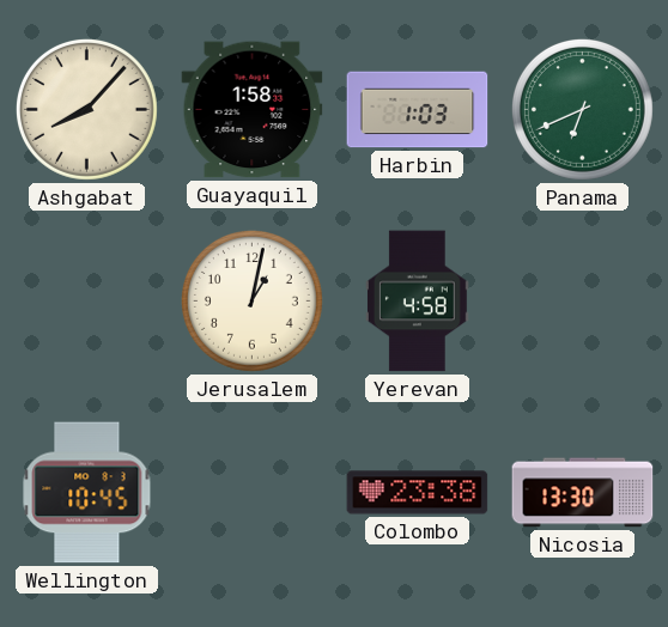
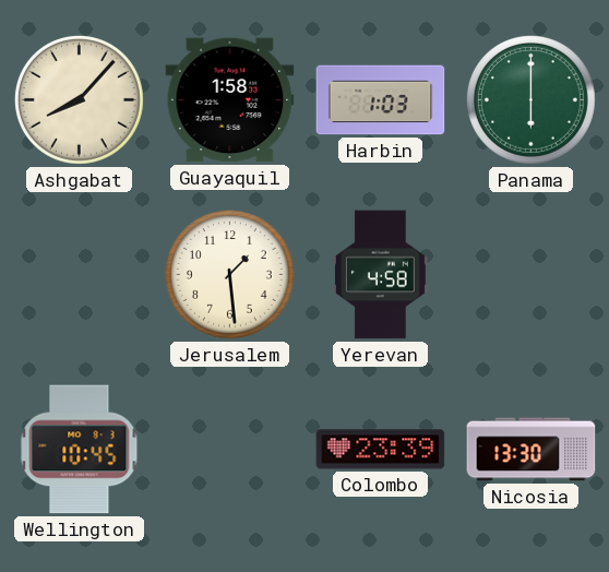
Panama: 6:41 -> 6:00 (530, 99)
Jerusalem: 1:02 -> 1:29 (229, 274)
Colombo: 23:38 -> 23:39 (381, 450)
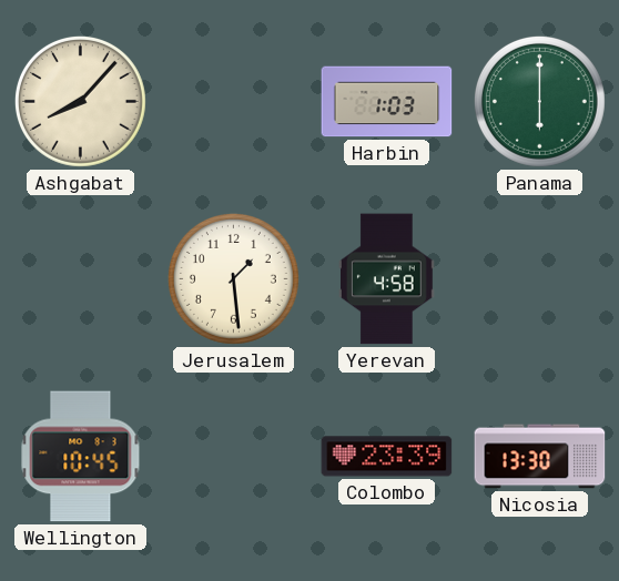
Guayaquil: 1:58 -> none (230, 100)
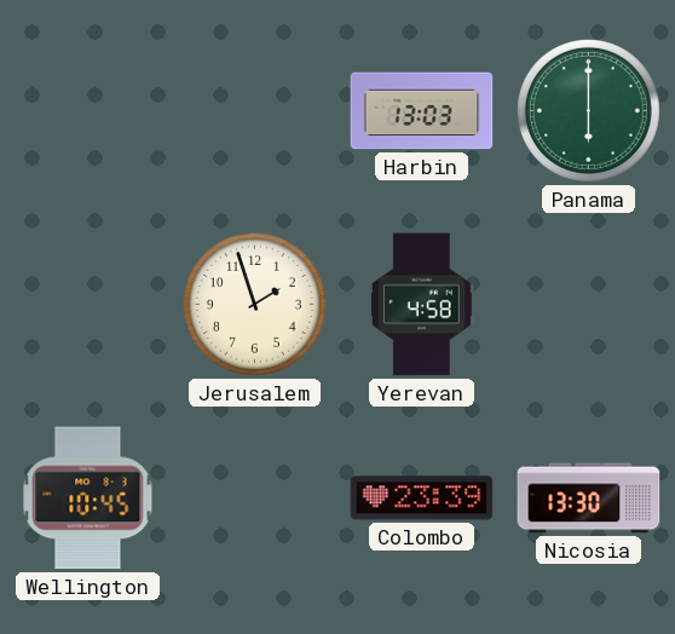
Ashgabat: 8:07 -> none (80, 101)
Harbin: 1:03 -> 13:03 (422, 111)
Jerusalem: 1:29 -> 1:57 (254, 304)
